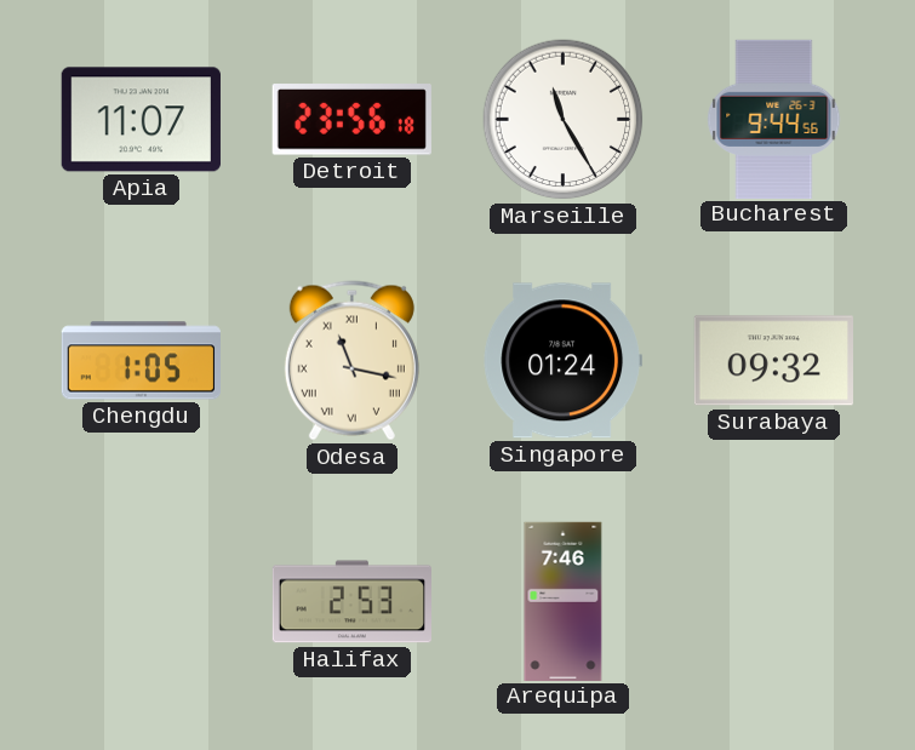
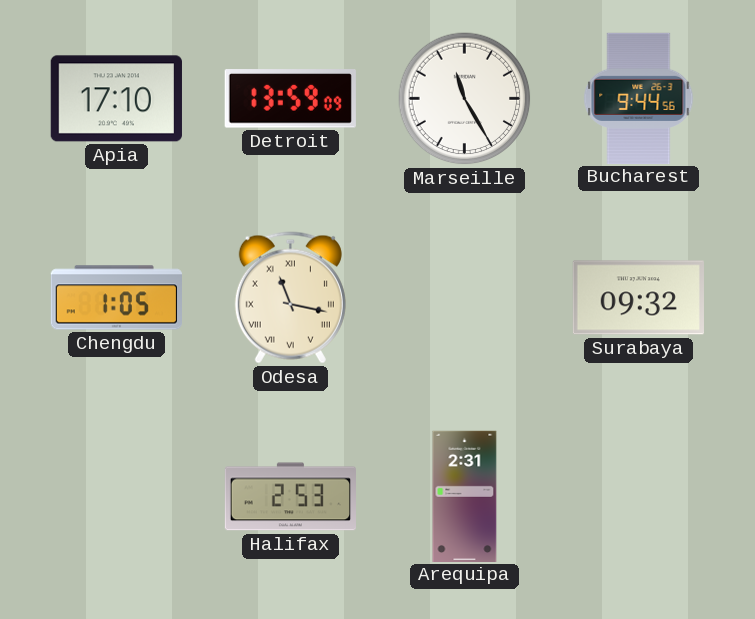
Apia: 11:07 -> 17:10 (116, 99)
Detroit: 23:56 -> 13:59 (290, 99)
Singapore: 01:24 -> none (562, 361)
Arequipa: 7:46 -> 2:31 (465, 496)
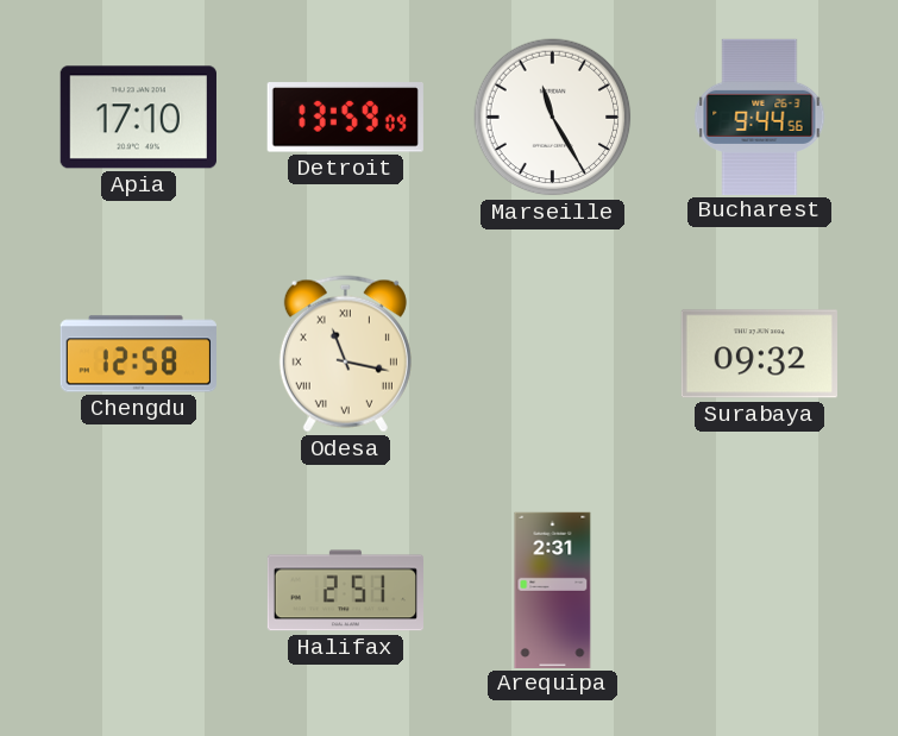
Chengdu: 1:05 -> 12:58 (138, 354)
Halifax: 2:53 -> 2:51 (345, 591)
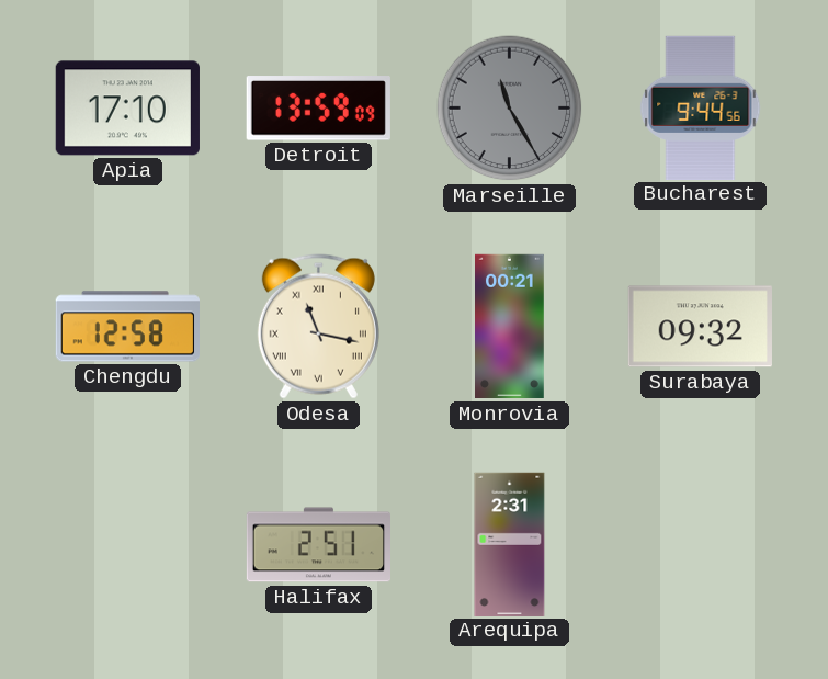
Marseille dial: white -> grey (510, 109)
Monrovia: none -> 00:21 (510, 327)
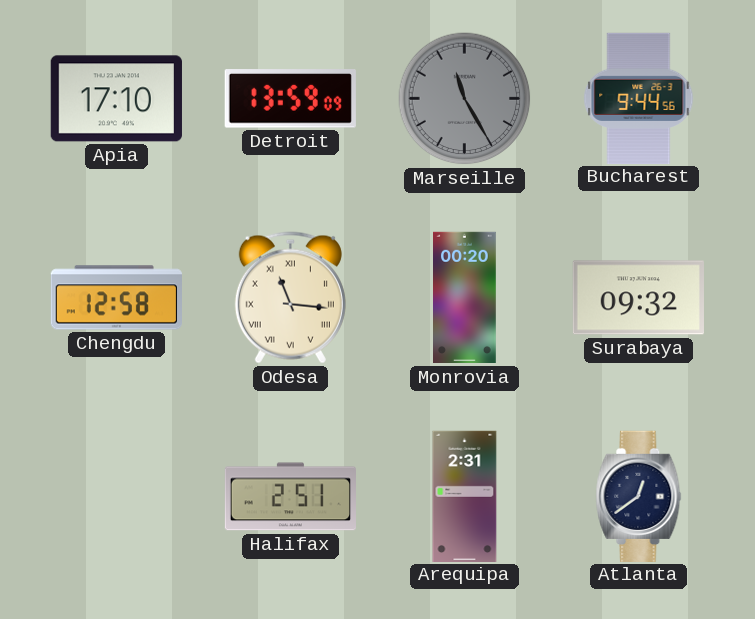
Odesa: 11:17 -> 11:16 (290, 298)
Monrovia: 00:21 -> 00:20 (465, 298)
Atlanta: none -> 12:39 (639, 496)
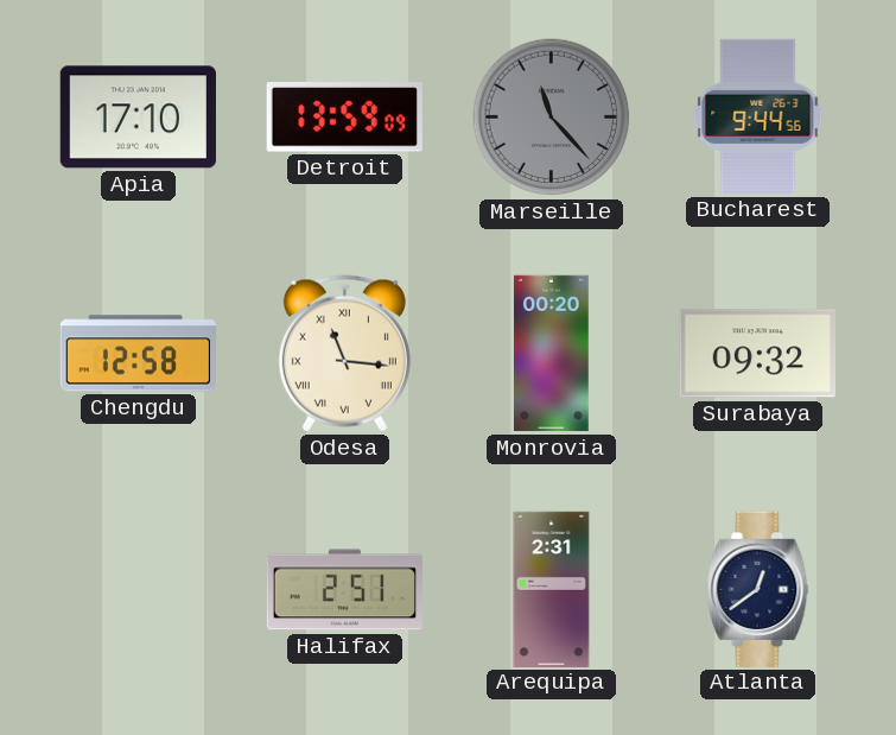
Marseille: 11:25 -> 11:23 (552, 118)
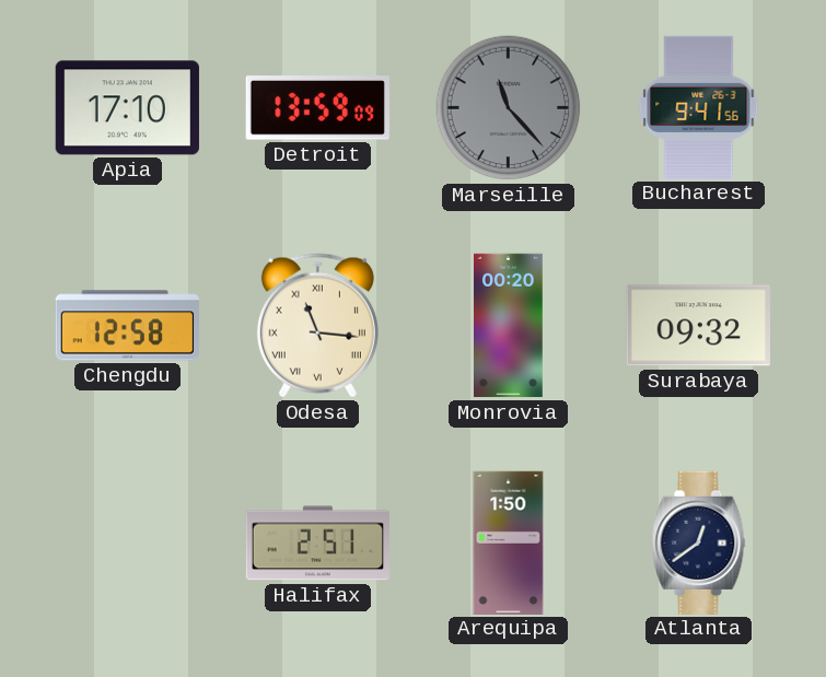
Bucharest: 9:44 -> 9:41 (699, 107)
Arequipa: 2:31 -> 1:50 (509, 542)
